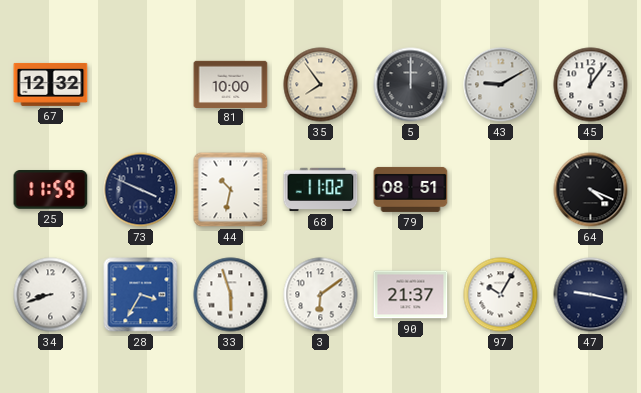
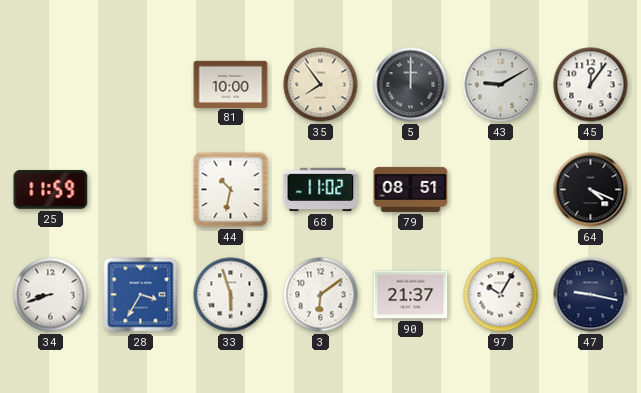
67: 12:32 -> none (51, 84)
73: 3:49 -> none (141, 190)
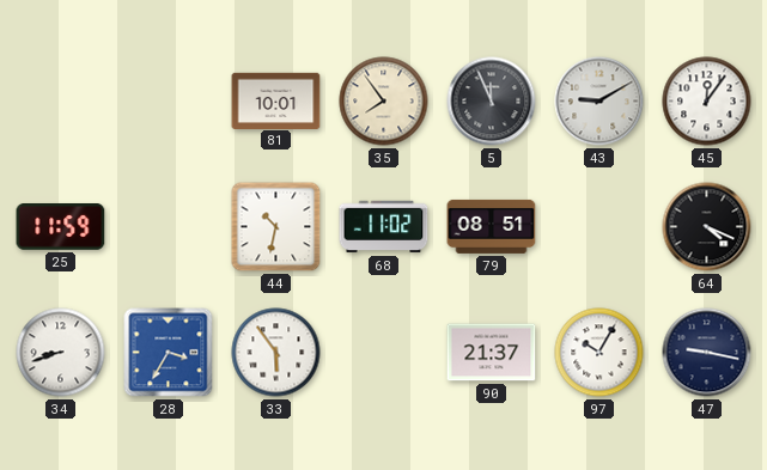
81: 10:00 -> 10:01 (276, 100)
5: 12:00 -> 11:56 (492, 102)
33: 5:57 -> 5:54 (276, 353)
3: 6:09 -> none (321, 295)
